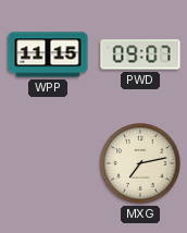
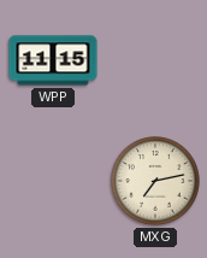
PWD: 09:07 -> none (140, 54)
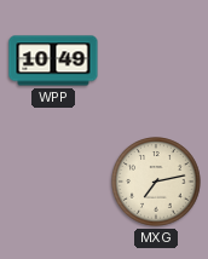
WPP: 11:15 -> 10:49 (53, 61)
